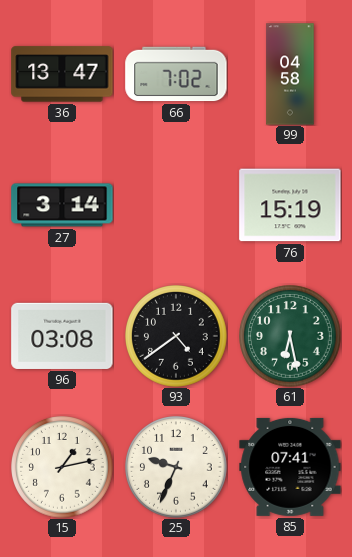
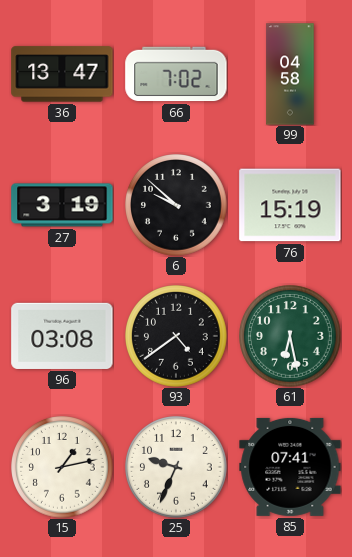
27: 3:14 -> 3:19 (62, 205)
6: none -> 9:52 (177, 206)
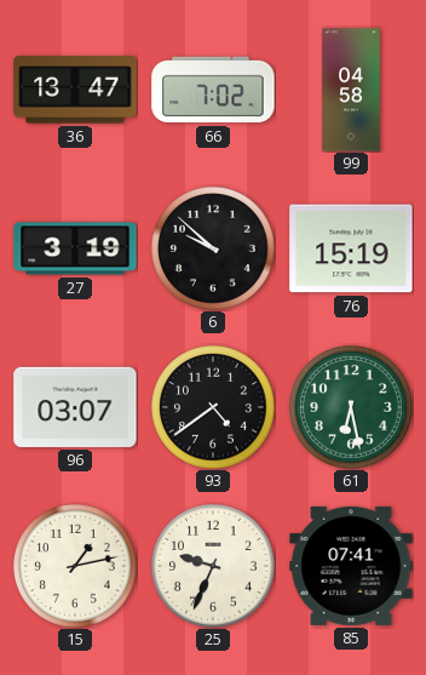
96: 03:08 -> 03:07 (75, 407)
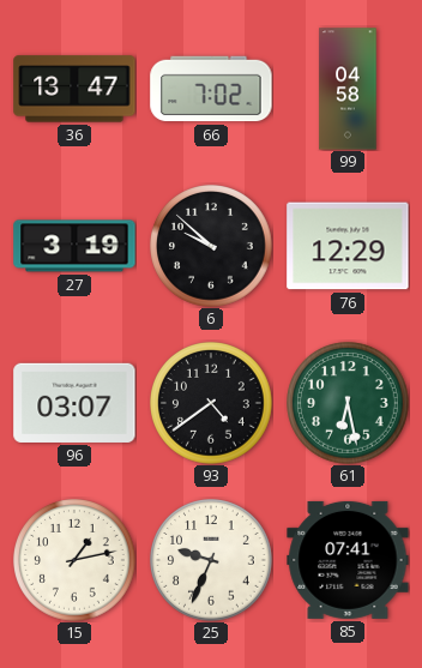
76: 15:19 -> 12:29 (348, 246)
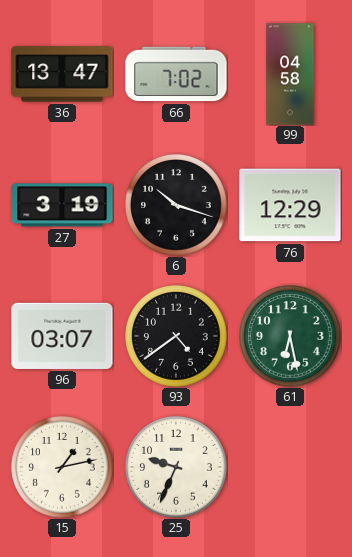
6: 9:52 -> 10:18 (177, 206)
85: 07:41 -> none (348, 560)
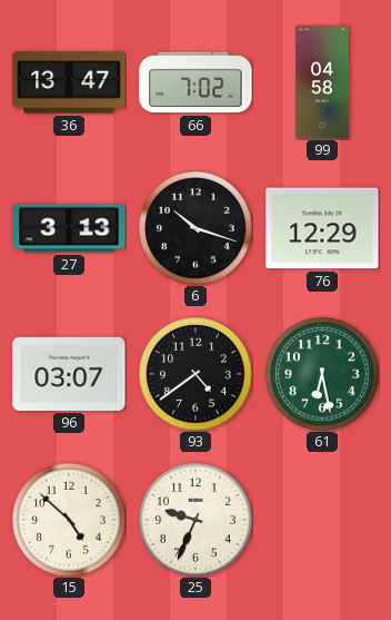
27: 3:19 -> 3:13 (69, 228)
15: 1:13 -> 4:52 (70, 521)
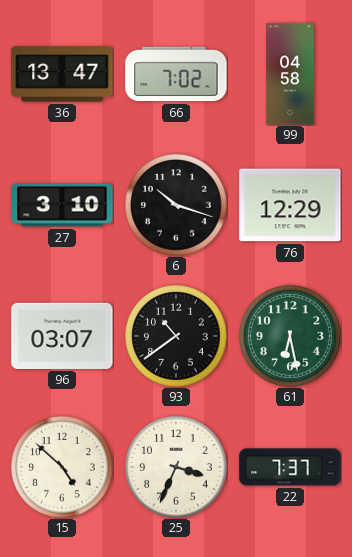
27: 3:13 -> 3:10 (62, 205)
93: 4:39 -> 10:39 (177, 337)
25: 9:34 -> 3:34 (177, 468)
22: none -> 7:37 (290, 467)
